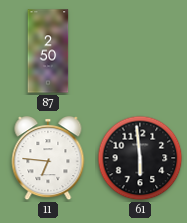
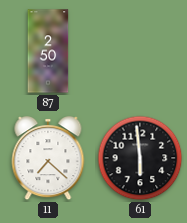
11: 6:46 -> 7:22 (48, 159)
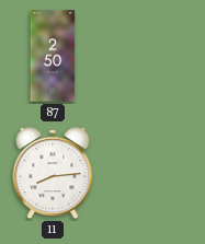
11: 7:22 -> 8:14 (53, 174)
61: 5:59 -> none (140, 158)
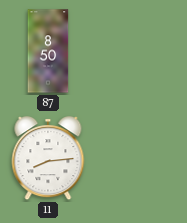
87: 2:50 -> 8:50 (48, 51)
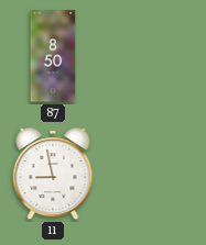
11: 8:14 -> 8:58 (53, 175)
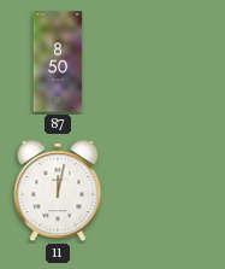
11: 8:58 -> 12:02 (58, 192)
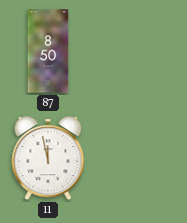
11: 12:02 -> 11:58 (48, 159)
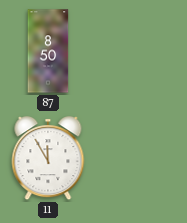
11: 11:58 -> 11:55 (48, 159)
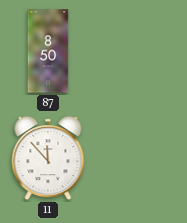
11: 11:55 -> 11:53 (48, 159)
